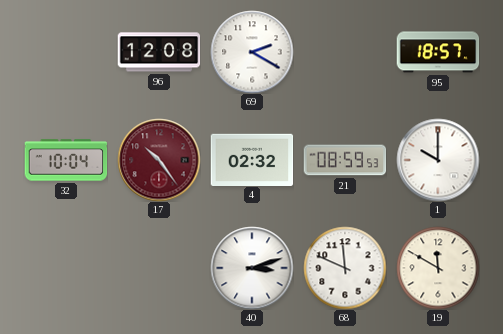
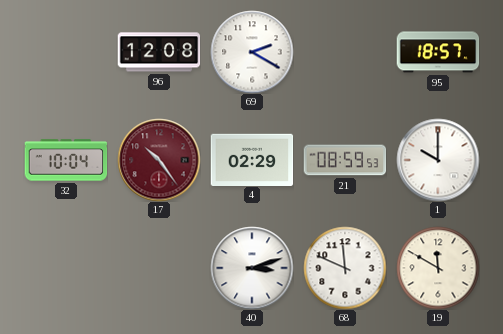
4: 02:32 -> 02:29 (252, 159)
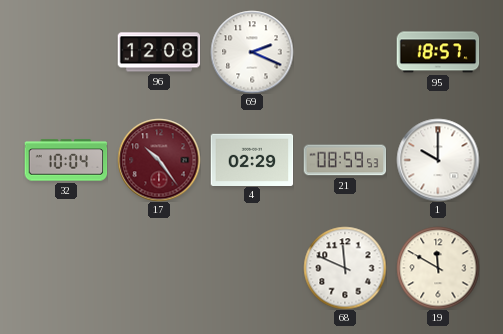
69: 2:20 -> 2:19 (252, 52)
40: 3:12 -> none (252, 268)
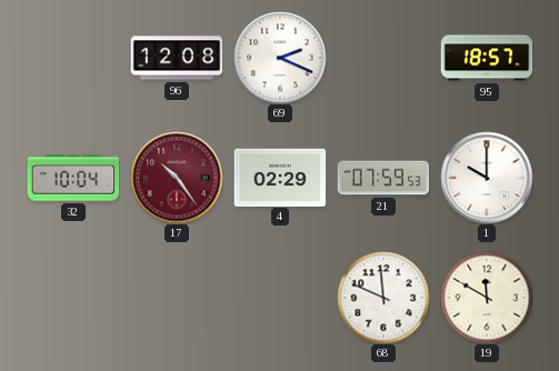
21: 08:59 -> 07:59 (383, 178)
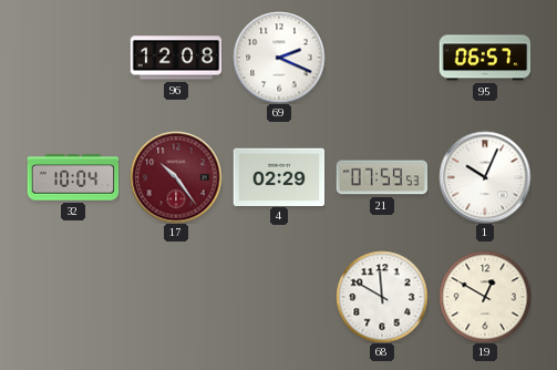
95: 18:57 -> 06:57 (485, 58)
1: 10:00 -> 10:04 (485, 177)
68: 11:49 -> 11:50 (382, 297)
19: 11:50 -> 12:50 (485, 297)
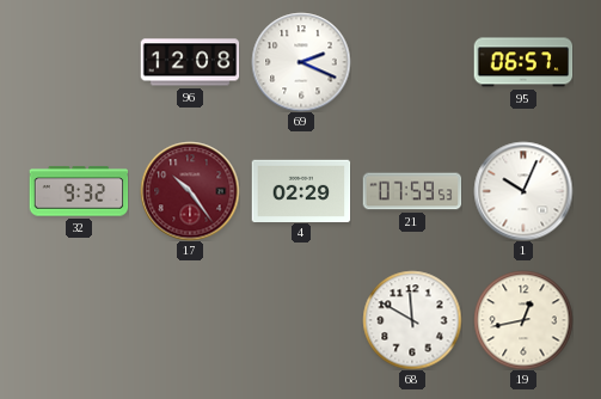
32: 10:04 -> 9:32 (79, 191)
19: 12:50 -> 12:43 (523, 320)
